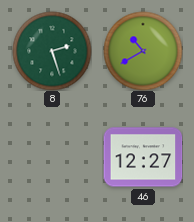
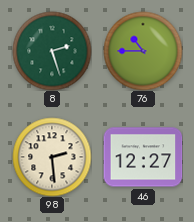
76: 10:40 -> 10:45 (143, 51)
98: none -> 2:29 (52, 157)
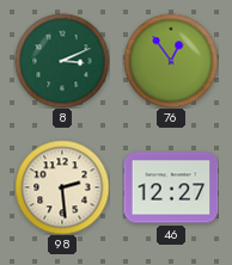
8: 2:27 -> 3:11 (62, 61)
76: 10:45 -> 12:54 (171, 61)
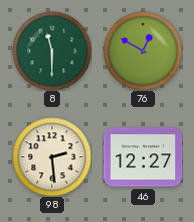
8: 3:11 -> 11:30 (52, 51)
76: 12:54 -> 12:50 (143, 51)
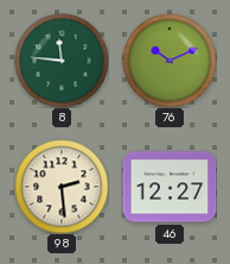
8: 11:30 -> 11:46 (62, 61)
76: 12:50 -> 10:11 (170, 61)
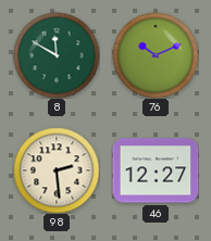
8: 11:46 -> 11:50 (57, 55)
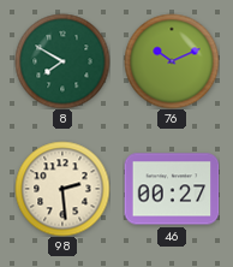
8: 11:50 -> 7:50 (62, 61)
46: 12:27 -> 00:27 (172, 189)
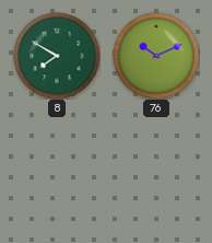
98: 2:29 -> none (62, 189)
46: 00:27 -> none (172, 189)
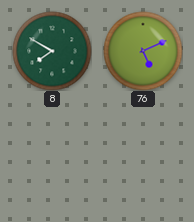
76: 10:11 -> 5:11 (143, 51)
